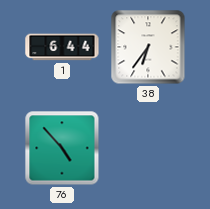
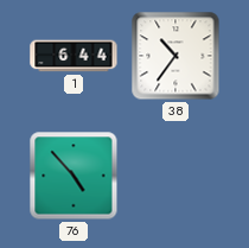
38: 6:36 -> 10:36 (175, 56)
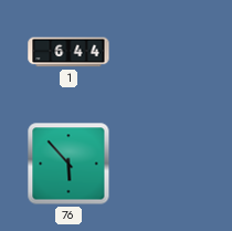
38: 10:36 -> none (175, 56)
76: 4:53 -> 5:53 (68, 164)
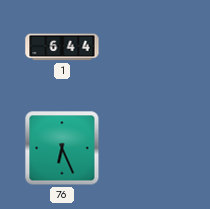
76: 5:53 -> 6:26 (62, 148)
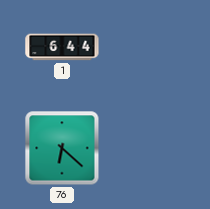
76: 6:26 -> 6:22 (62, 148)
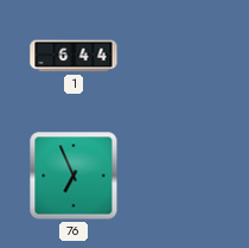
76: 6:22 -> 6:56 (74, 176)
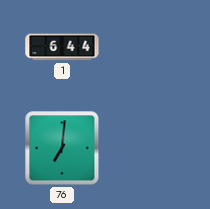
76: 6:56 -> 7:01 (62, 148)
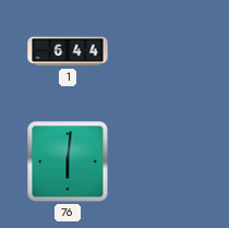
76: 7:01 -> 6:01 (68, 161)
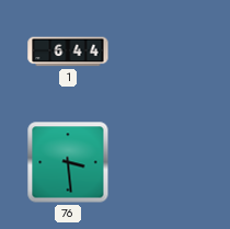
76: 6:01 -> 3:29 (68, 162)
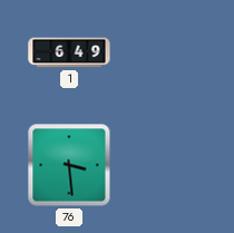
1: 6:44 -> 6:49 (69, 52)
